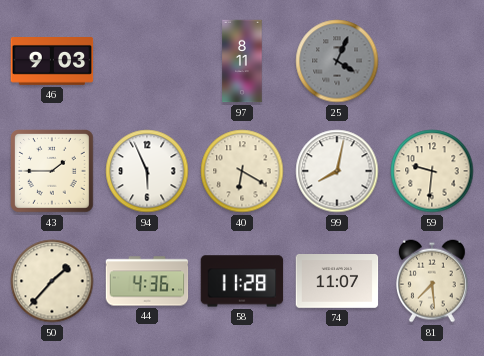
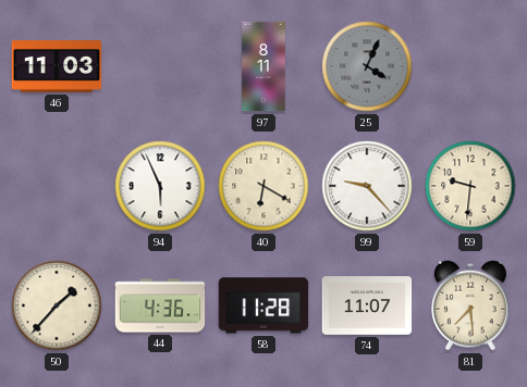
46: 9:03 -> 11:03 (57, 67)
43: 1:45 -> none (53, 172)
99: 8:02 -> 9:23 (367, 186)
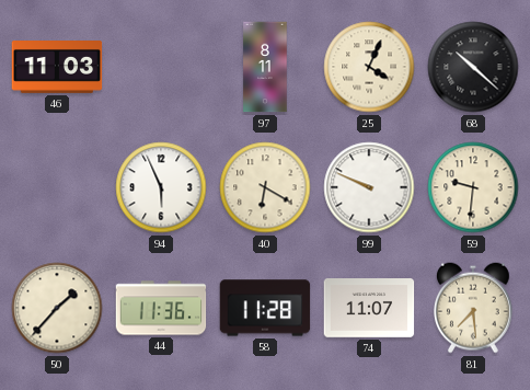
25 dial: grey -> cream (369, 67)
68: none -> 10:22 (473, 67)
99: 9:23 -> 9:49 (369, 187)
44: 4:36 -> 11:36 (161, 308)
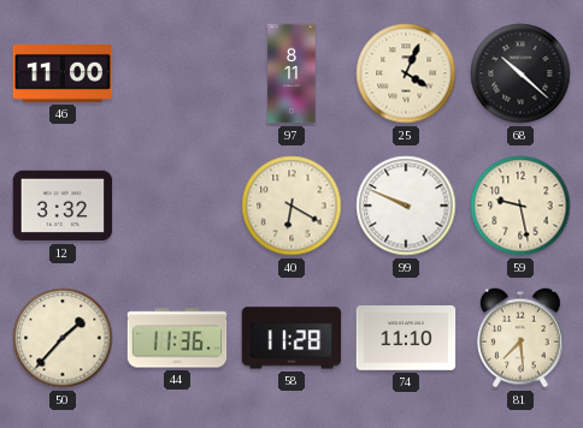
46: 11:03 -> 11:00 (63, 75)
12: none -> 3:32 (63, 206)
94: 5:56 -> none (161, 187)
59: 9:31 -> 9:28 (520, 206)
74: 11:07 -> 11:10 (406, 338)
